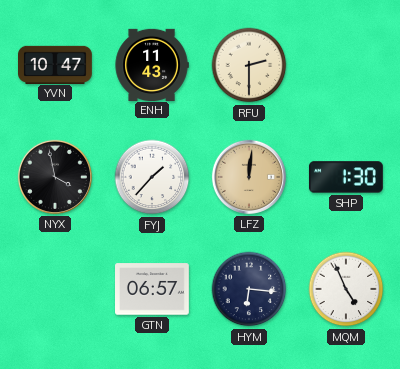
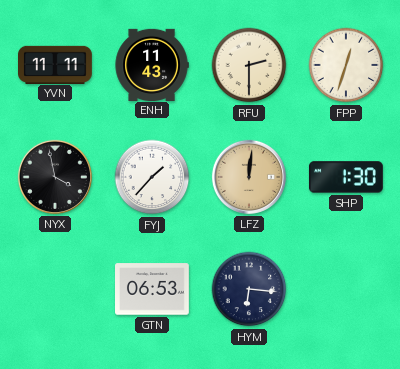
YVN: 10:47 -> 11:11 (56, 64)
FPP: none -> 12:33 (346, 65)
GTN: 06:57 -> 06:53 (153, 289)
MQM: 4:56 -> none (346, 289)
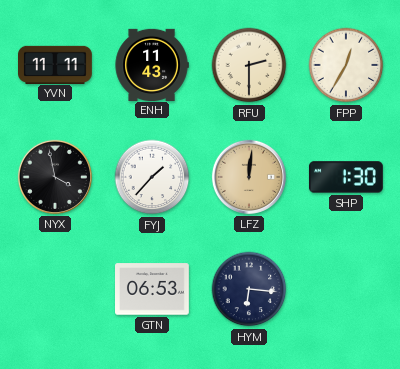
FPP: 12:33 -> 12:35 (346, 65)
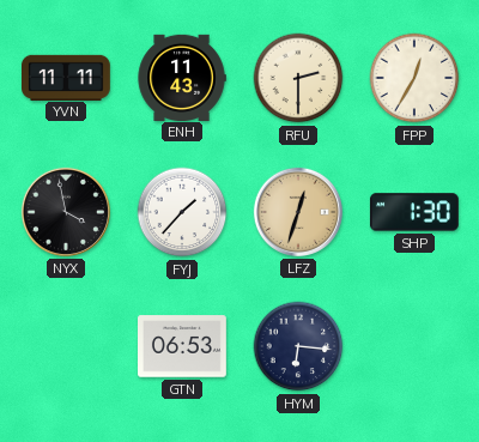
LFZ: 12:01 -> 12:33 (298, 212)
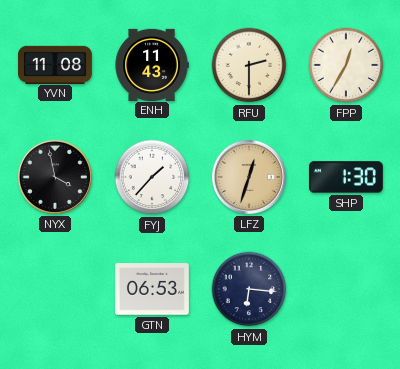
YVN: 11:11 -> 11:08 (56, 64)
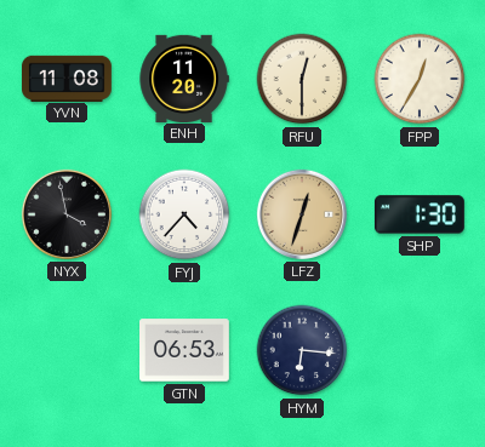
ENH: 11:43 -> 11:20 (184, 78)
RFU: 2:30 -> 12:30 (302, 79)
FYJ: 1:37 -> 4:37 (184, 214)
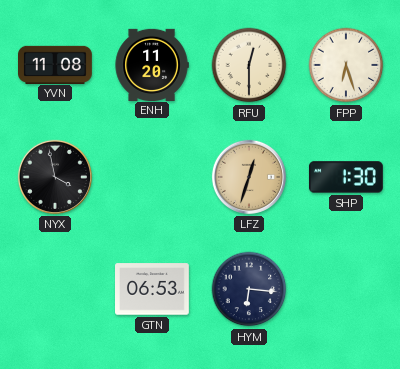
FPP: 12:35 -> 6:27 (346, 65)
FYJ: 4:37 -> none (184, 214)
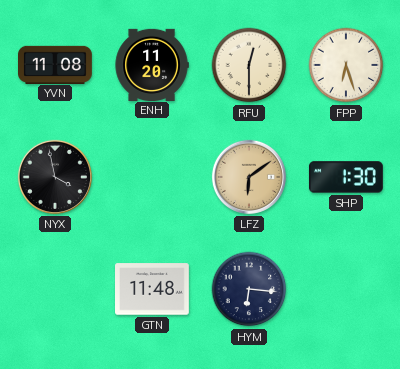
LFZ: 12:33 -> 6:09 (249, 177)
GTN: 06:53 -> 11:48 (153, 289)
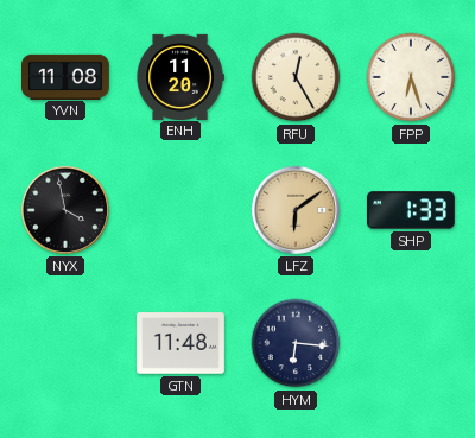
RFU: 12:30 -> 12:25 (296, 77)
SHP: 1:30 -> 1:33 (411, 210)
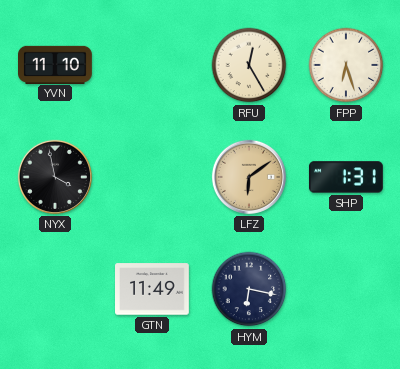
YVN: 11:08 -> 11:10 (56, 64)
ENH: 11:20 -> none (180, 76)
SHP: 1:33 -> 1:31 (346, 177)
GTN: 11:48 -> 11:49 (153, 289)
HYM: 6:16 -> 6:17 (249, 289)
